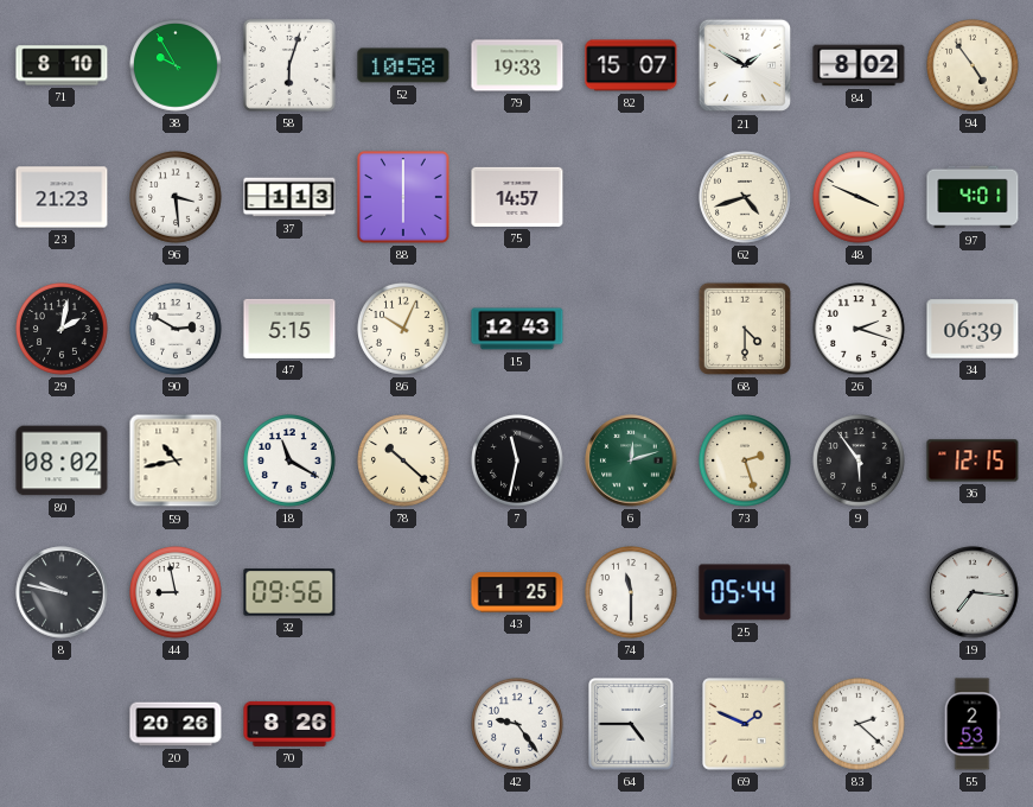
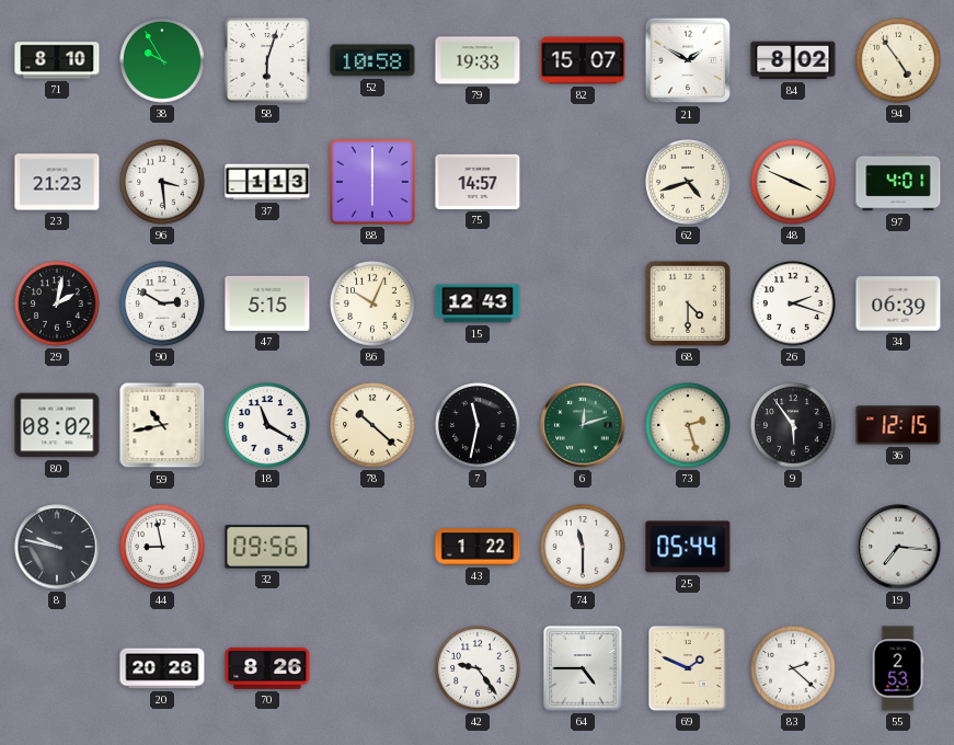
43: 1:25 -> 1:22 (478, 547)
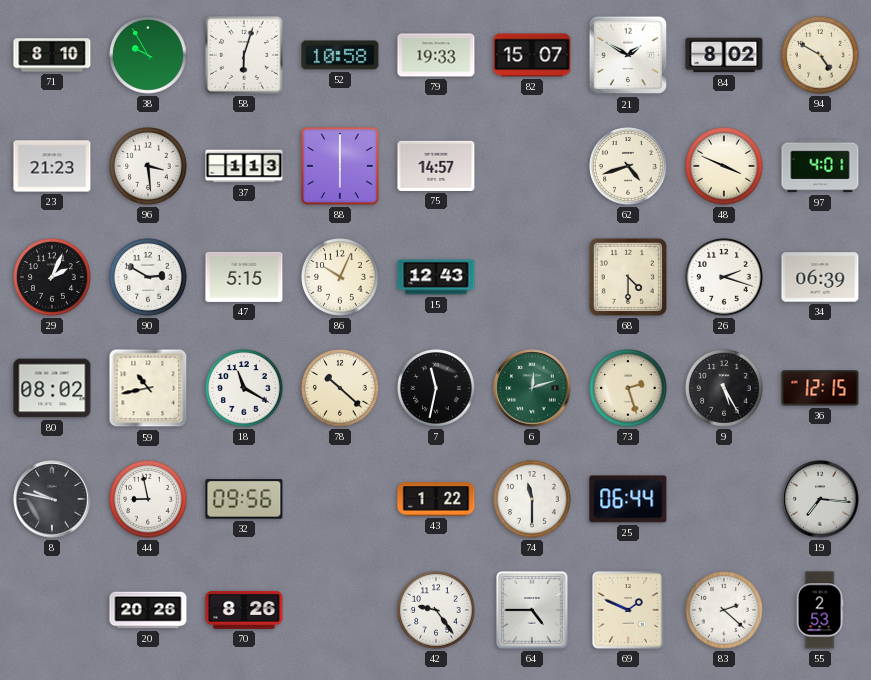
94: 4:54 -> 4:50 (821, 56)
29: 2:02 -> 2:04 (53, 278)
9: 5:54 -> 5:25 (725, 389)
25: 05:44 -> 06:44 (628, 499)
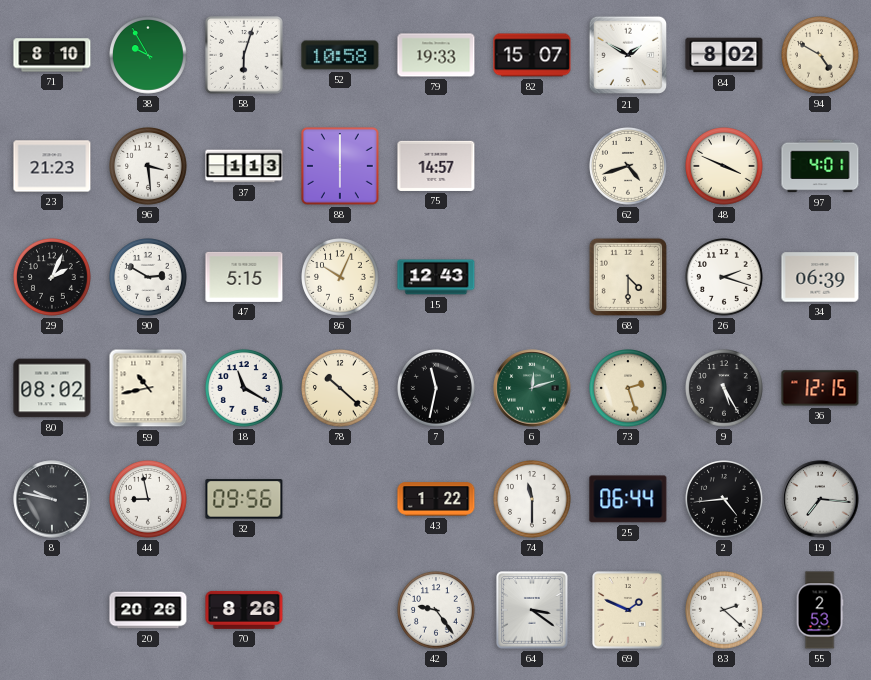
2: none -> 4:44 (725, 500)
64: 4:45 -> 3:21 (532, 610)
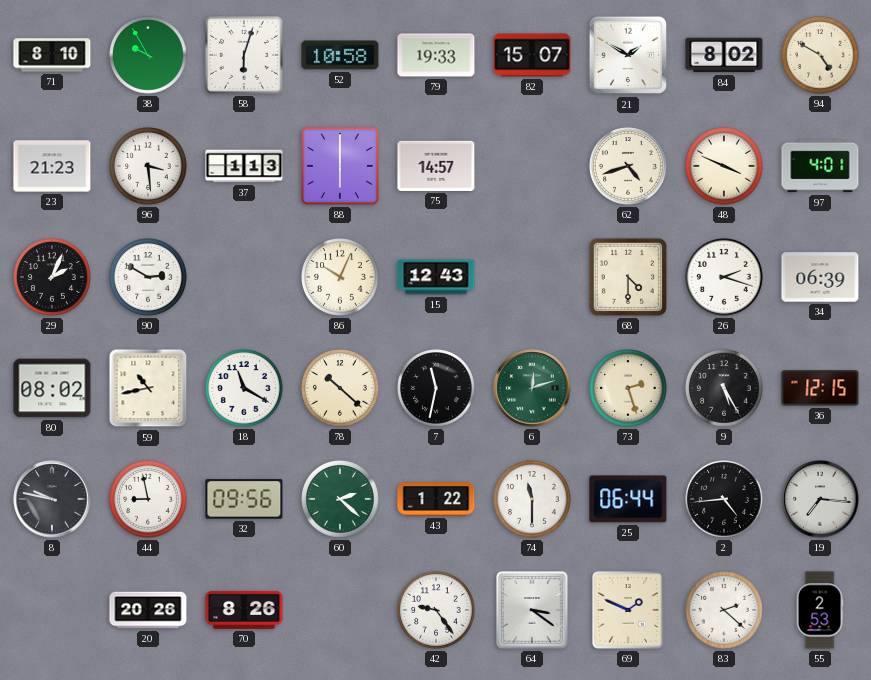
47: 5:15 -> none (244, 277)
60: none -> 2:22 (341, 500)
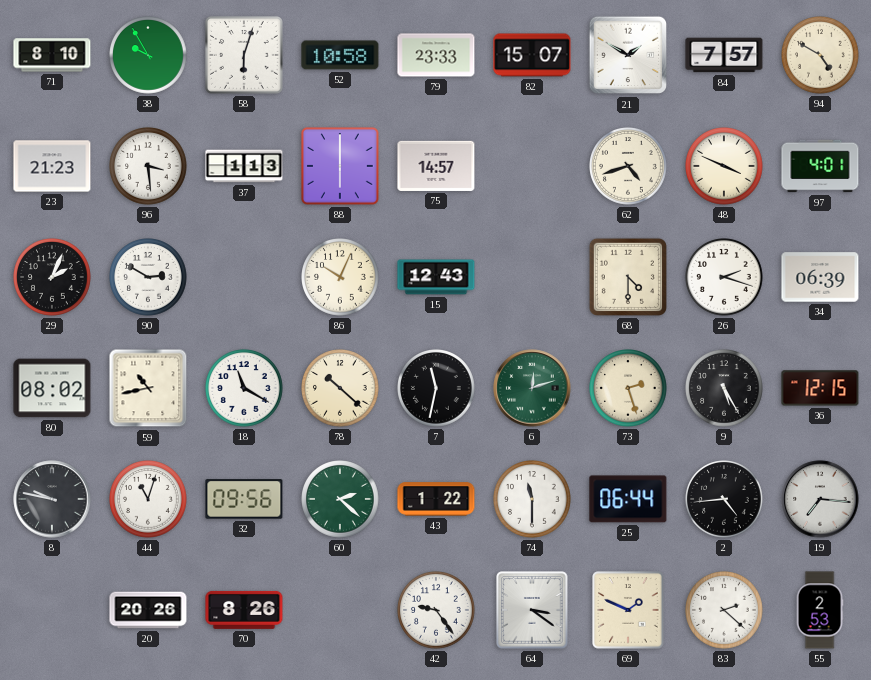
79: 19:33 -> 23:33 (436, 55)
84: 8:02 -> 7:57 (724, 55)
44: 8:58 -> 11:03 (149, 500)
